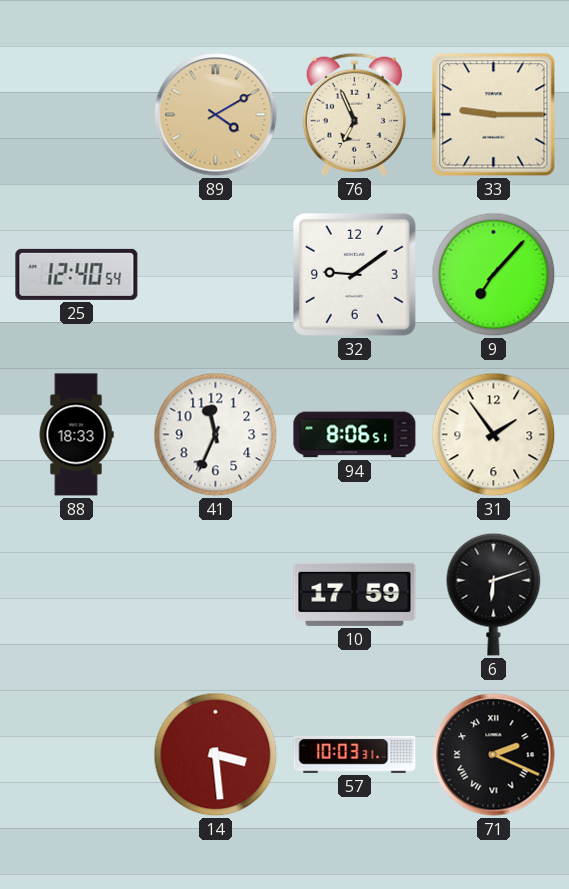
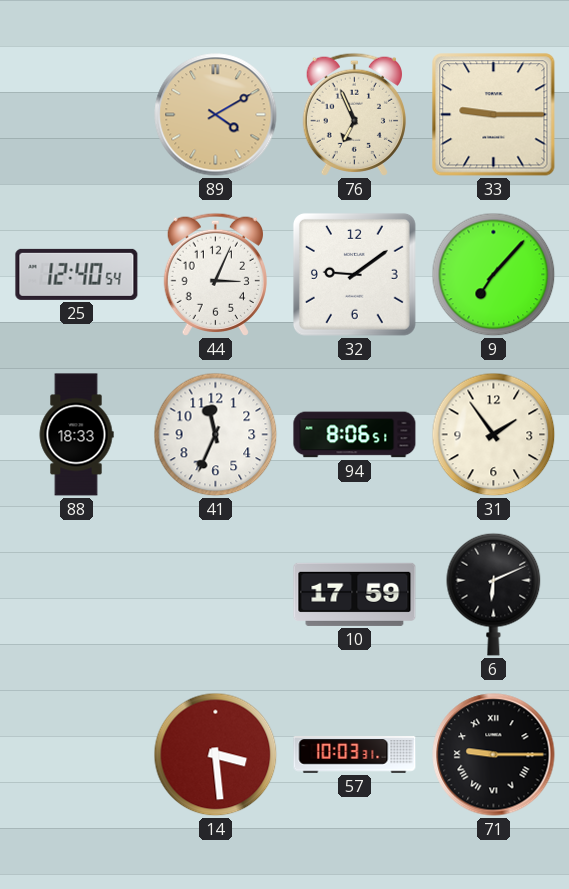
44: none -> 3:04 (215, 274)
6: 6:12 -> 6:11 (494, 594)
71: 2:19 -> 9:15 (494, 755)
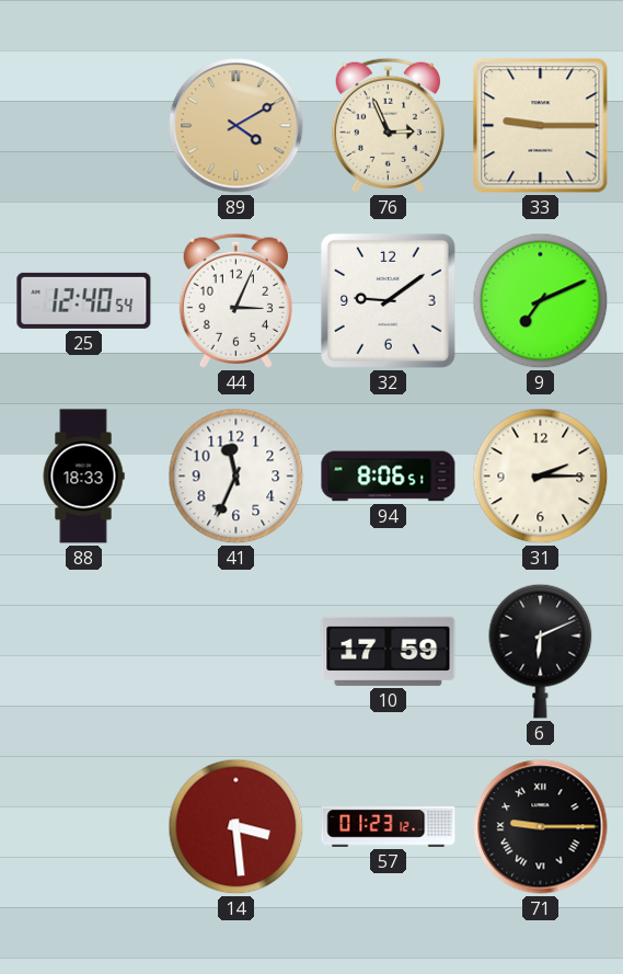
76: 6:56 -> 2:56 (388, 125)
9: 7:07 -> 7:11 (541, 301)
31: 1:54 -> 2:15 (541, 477)
57: 10:03 -> 01:23 (389, 827)
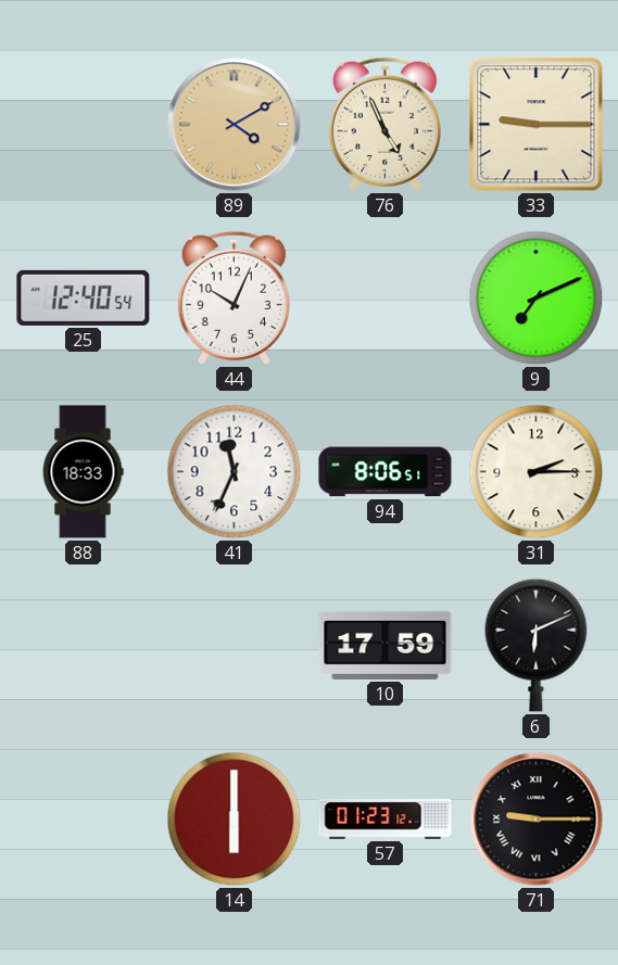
76: 2:56 -> 4:56 (384, 124)
44: 3:04 -> 10:04 (234, 297)
32: 9:09 -> none (388, 300)
14: 3:29 -> 6:00 (235, 820)
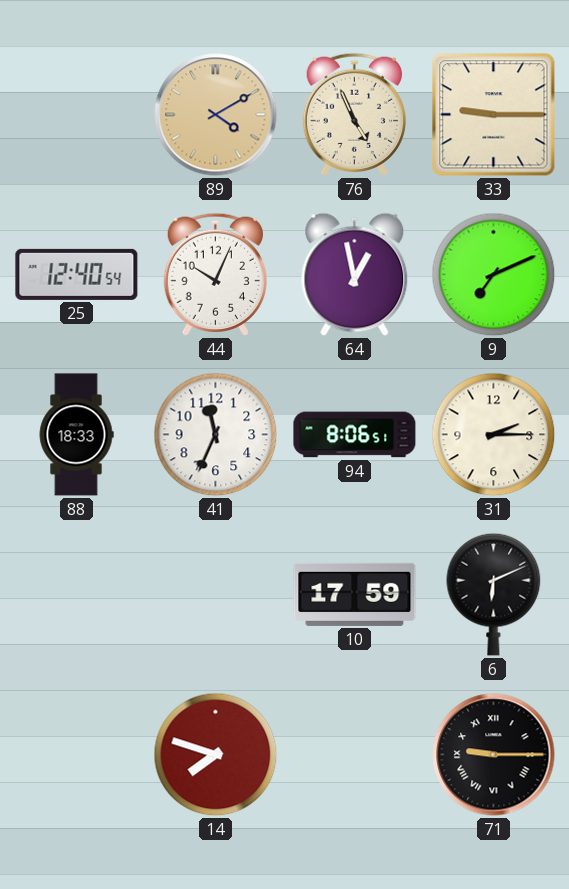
64: none -> 12:58 (355, 274)
14: 6:00 -> 7:48 (216, 755)
57: 01:23 -> none (386, 820)
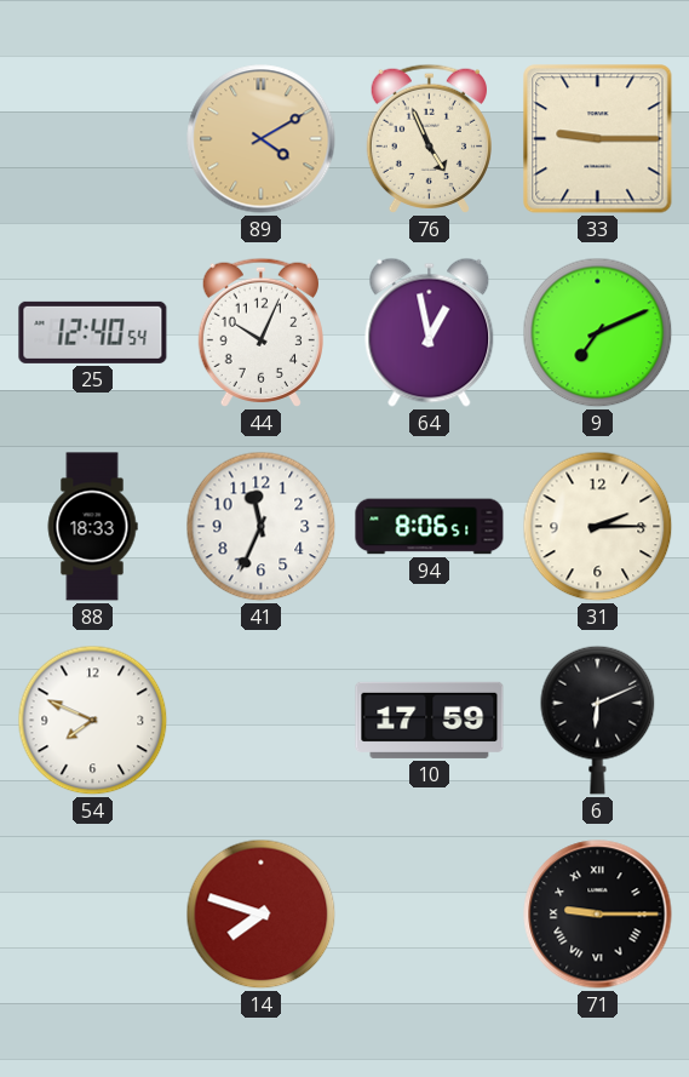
54: none -> 7:49 (93, 721)
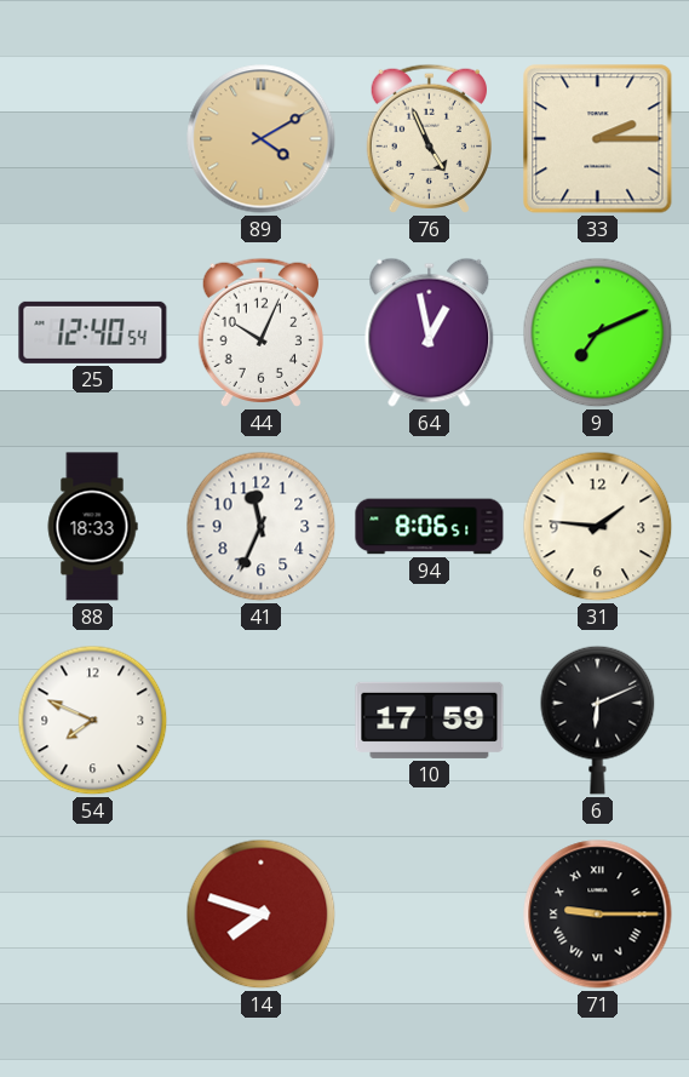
33: 9:15 -> 2:15 (598, 139)
31: 2:15 -> 1:46 (598, 527)
